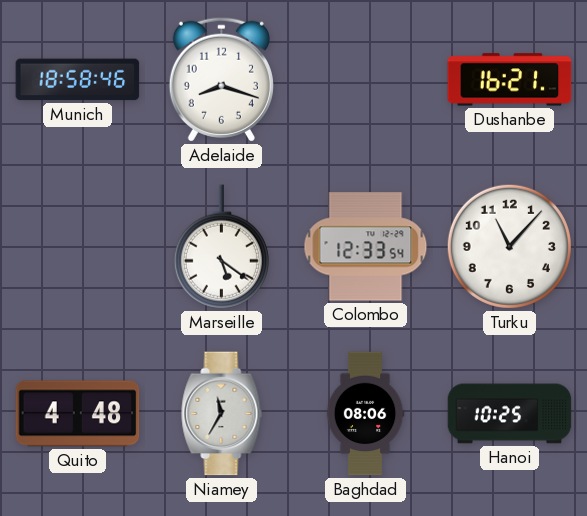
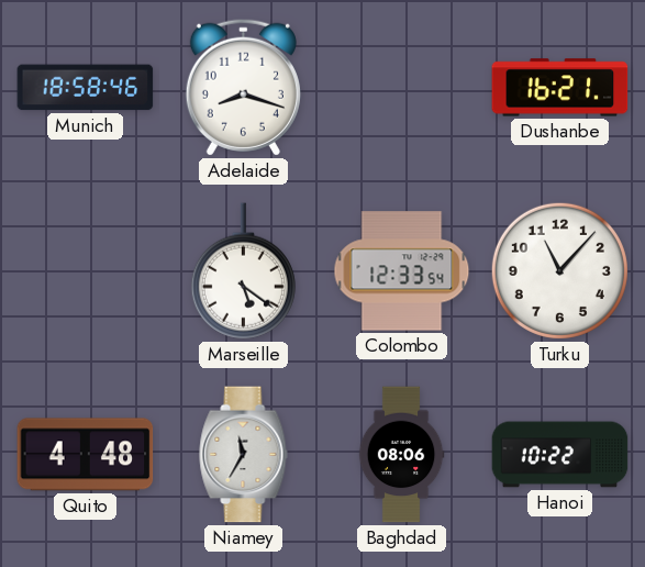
Hanoi: 10:25 -> 10:22 (560, 455)
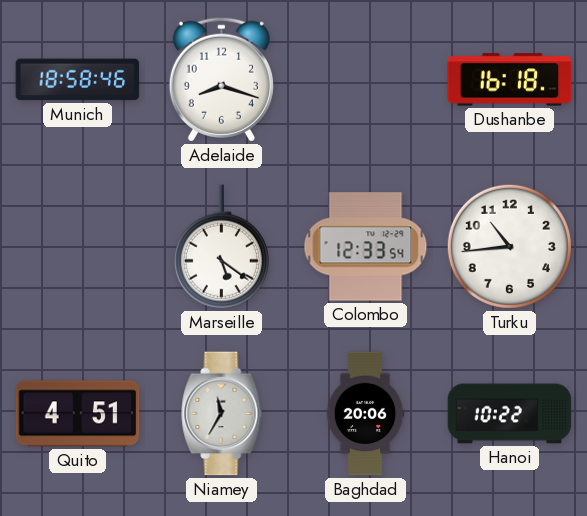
Dushanbe: 16:21 -> 16:18 (510, 80)
Turku: 11:07 -> 10:44 (509, 246)
Quito: 4:48 -> 4:51 (78, 414)
Baghdad: 08:06 -> 20:06 (365, 414)
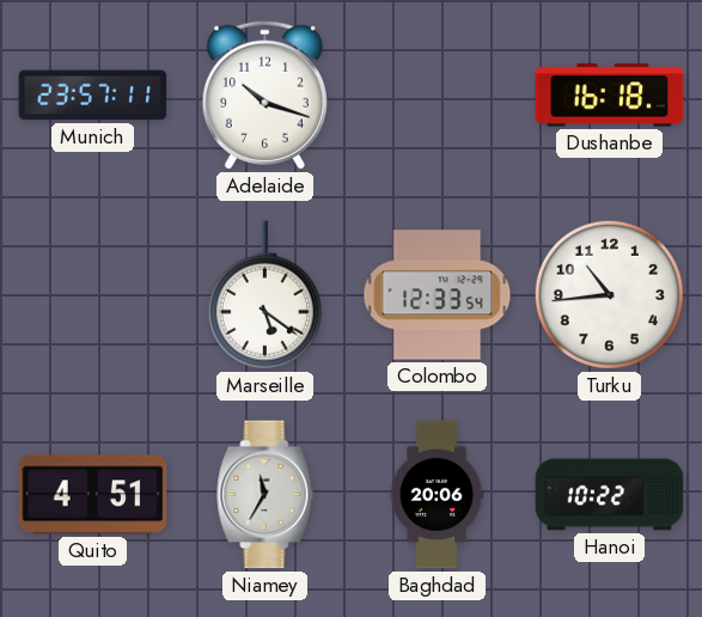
Munich: 18:58 -> 23:57 (93, 96)
Adelaide: 8:18 -> 10:18 (264, 94)
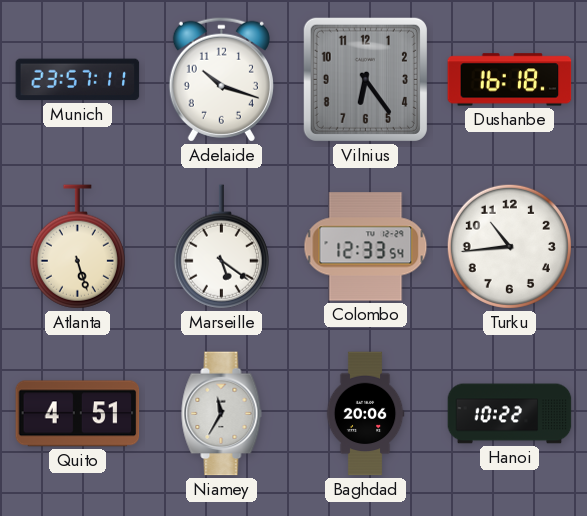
Vilnius: none -> 6:24 (365, 79)
Atlanta: none -> 5:27 (77, 247)
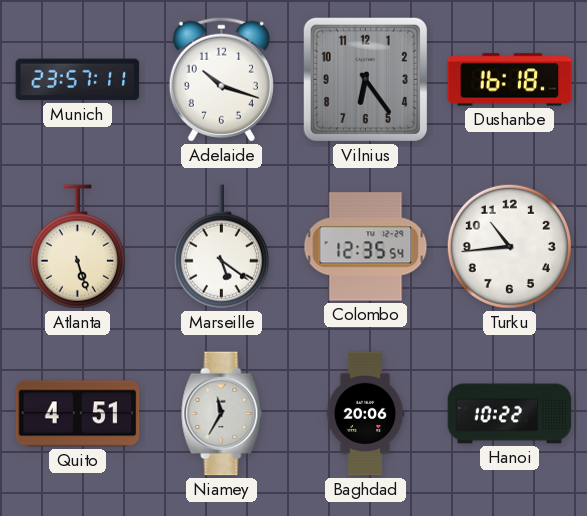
Colombo: 12:33 -> 12:35 (366, 247)
